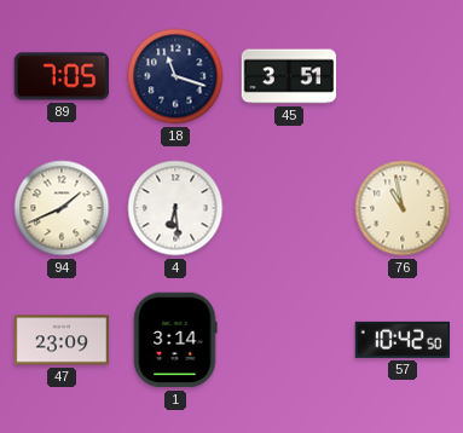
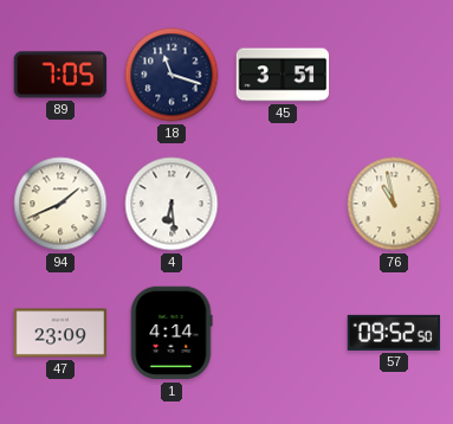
1: 3:14 -> 4:14 (172, 333)
57: 10:42 -> 09:52 (394, 333)
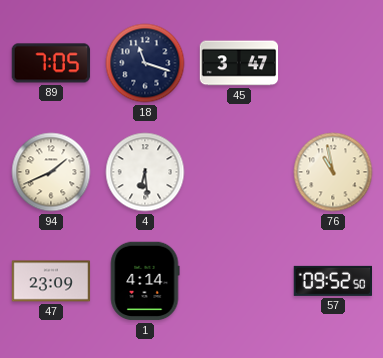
45: 3:51 -> 3:47 (239, 63)
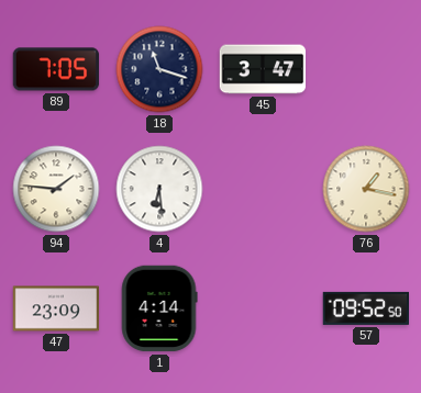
94: 1:41 -> 1:46 (56, 189)
76: 10:58 -> 1:17 (366, 189)
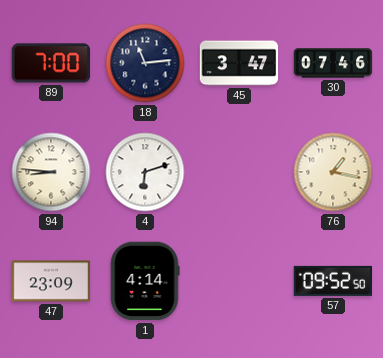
89: 7:05 -> 7:00 (51, 63)
18: 11:18 -> 11:14 (145, 63)
30: none -> 07:46 (333, 63)
94: 1:46 -> 8:46 (51, 172)
4: 6:29 -> 6:12 (145, 172)
